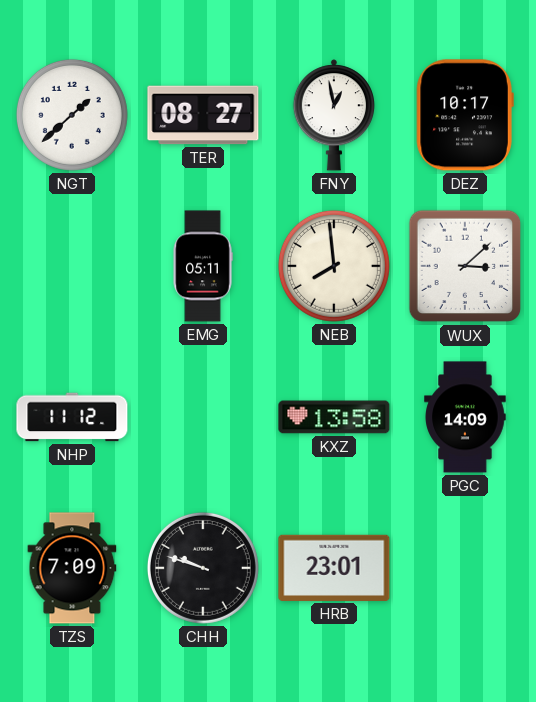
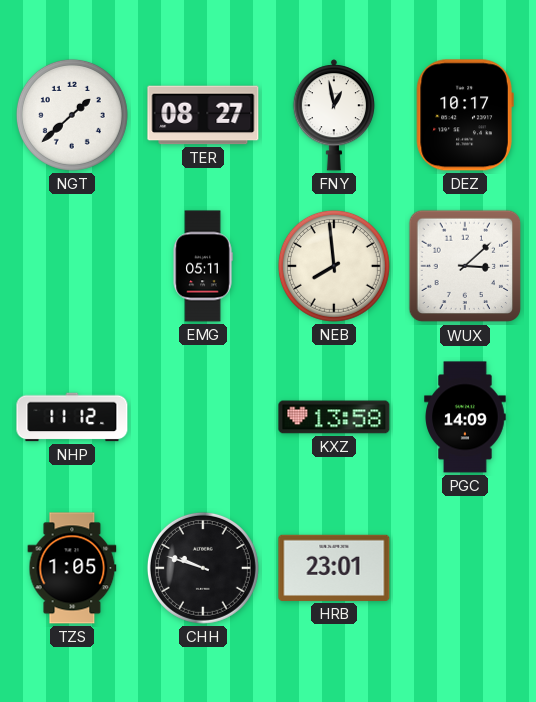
TZS: 7:09 -> 1:05 (72, 568)
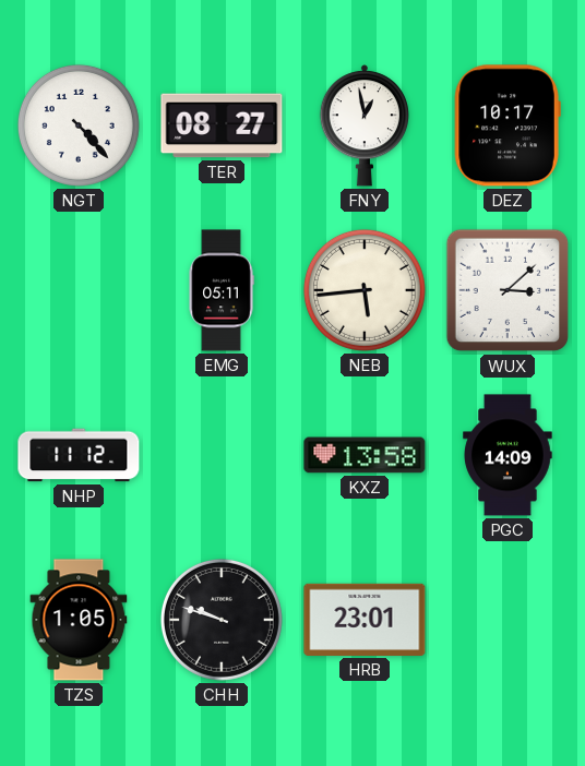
NGT: 1:38 -> 4:23 (79, 125)
NEB: 7:59 -> 5:44 (365, 290)
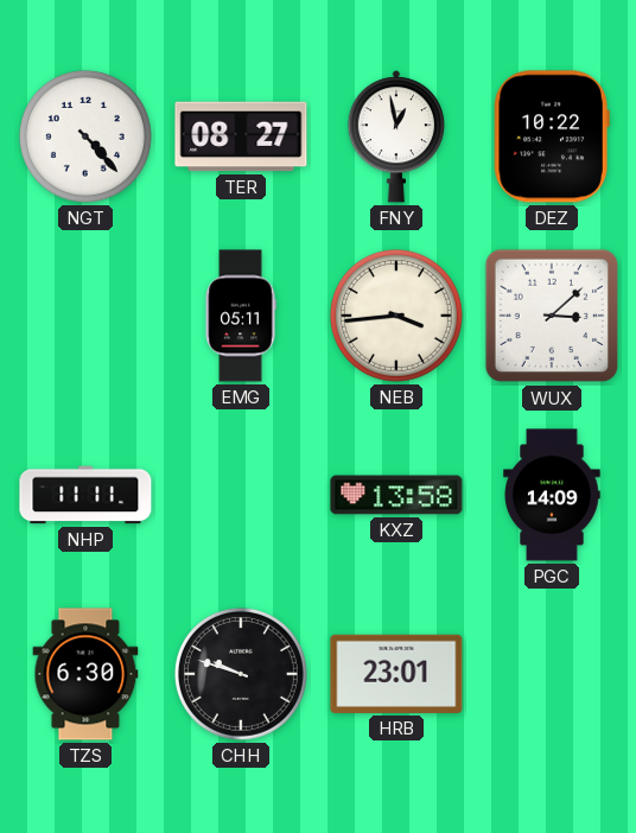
DEZ: 10:17 -> 10:22 (552, 136)
NEB: 5:44 -> 3:44 (396, 316)
NHP: 11:12 -> 11:11 (85, 495)
TZS: 1:05 -> 6:30 (85, 674)
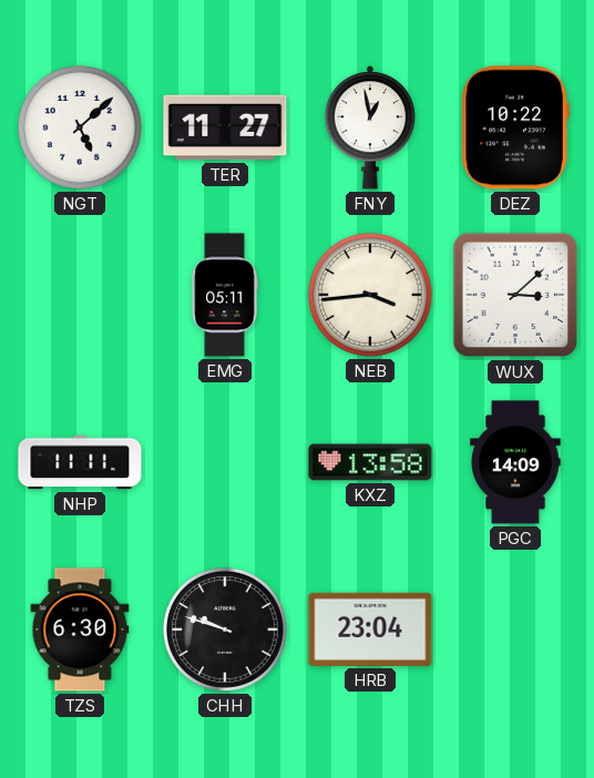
NGT: 4:23 -> 5:08 (80, 127)
TER: 08:27 -> 11:27 (225, 127)
HRB: 23:01 -> 23:04 (370, 629)
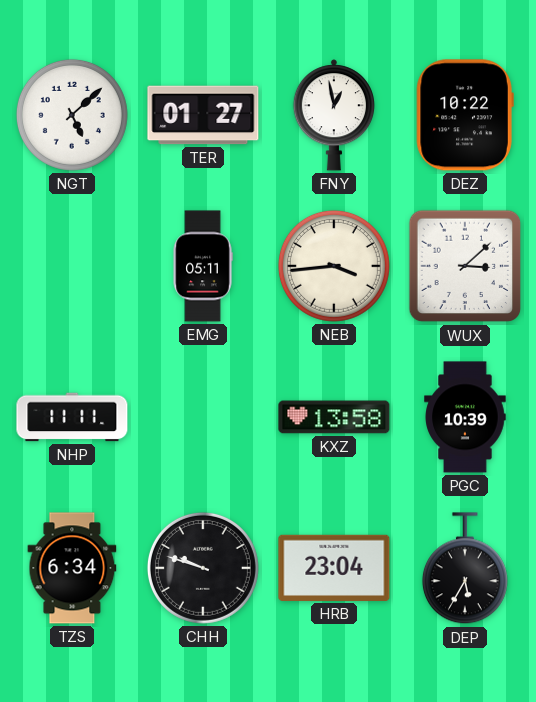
TER: 11:27 -> 01:27 (203, 115)
PGC: 14:09 -> 10:39 (465, 417)
TZS: 6:30 -> 6:34 (72, 568)
DEP: none -> 5:35 (465, 569)
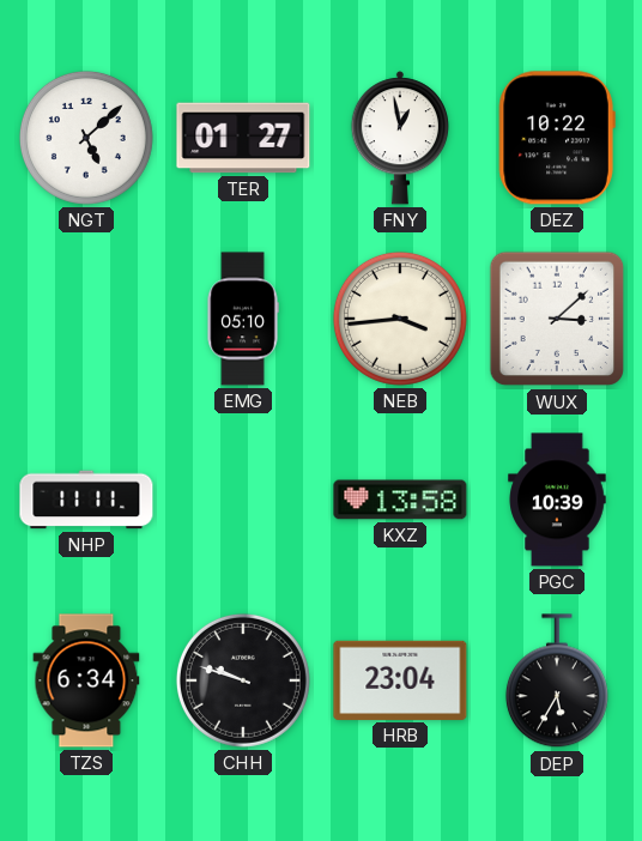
EMG: 05:11 -> 05:10 (243, 319)
